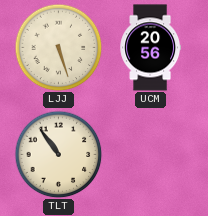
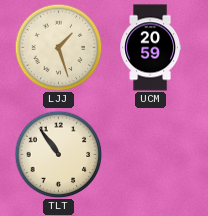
LJJ: 5:27 -> 1:27 (58, 47)
UCM: 20:56 -> 20:59 (150, 48)
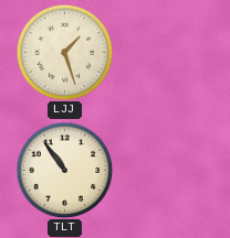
UCM: 20:59 -> none (150, 48)
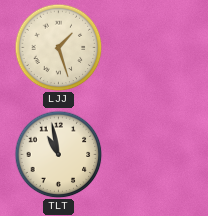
TLT: 10:54 -> 10:58 (58, 154)
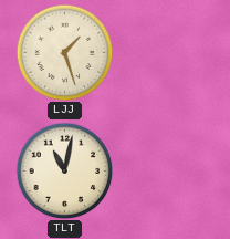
TLT: 10:58 -> 11:02 (64, 170)
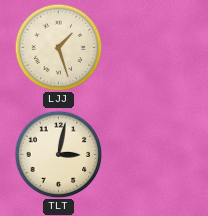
TLT: 11:02 -> 3:02 (58, 154)
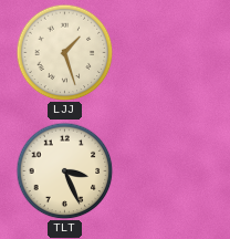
TLT: 3:02 -> 3:26 (64, 170)
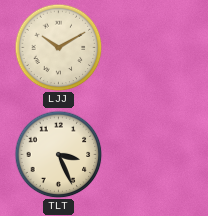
LJJ: 1:27 -> 10:10 (58, 47)
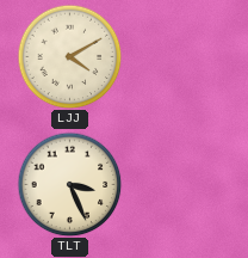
LJJ: 10:10 -> 4:10 (69, 56)
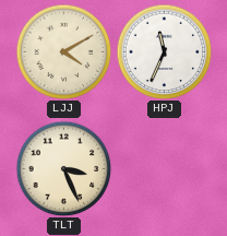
HPJ: none -> 11:34 (164, 51)
